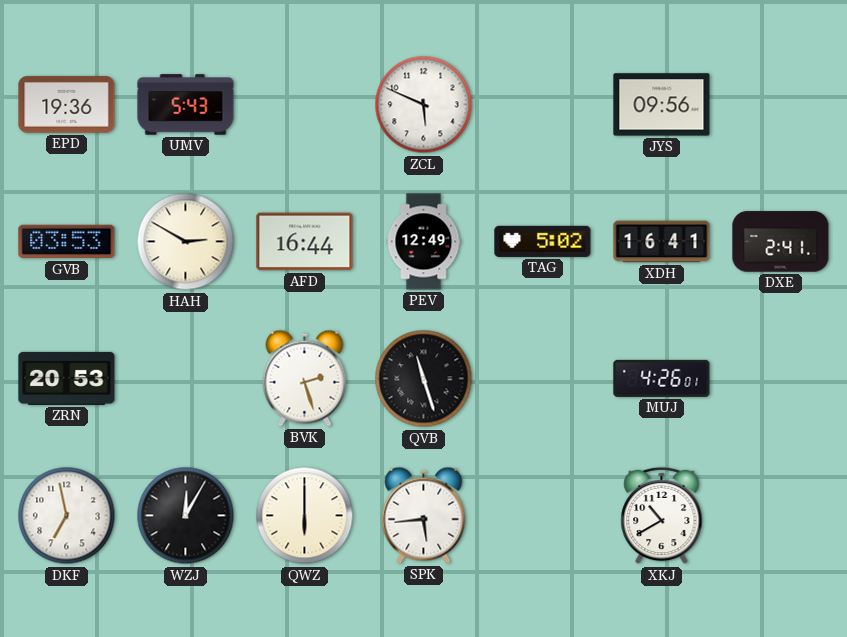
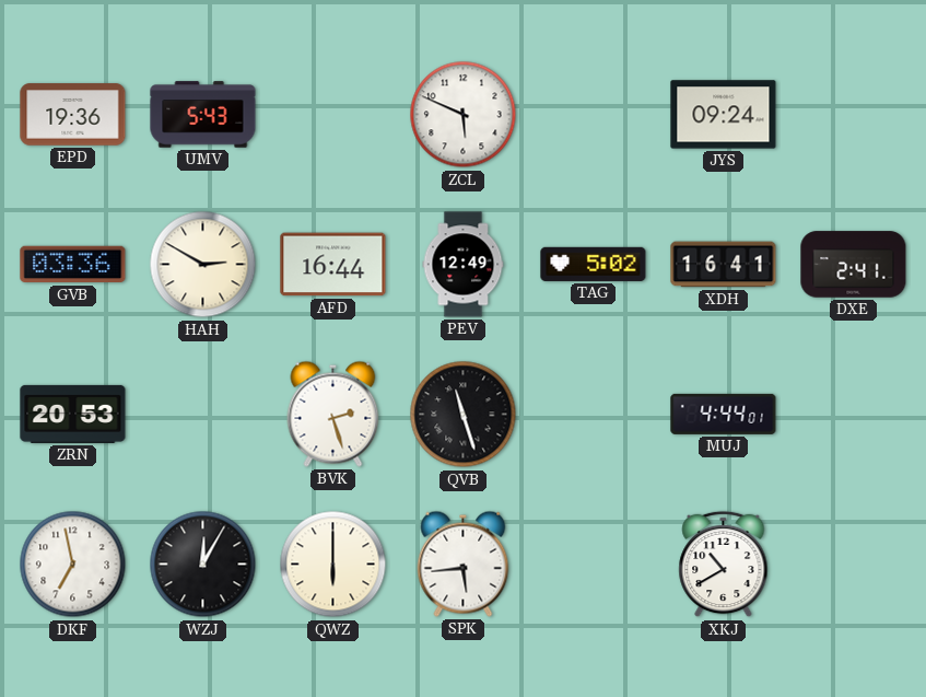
JYS: 09:56 -> 09:24 (724, 115)
GVB: 03:53 -> 03:36 (73, 265)
MUJ: 4:26 -> 4:44 (724, 414)
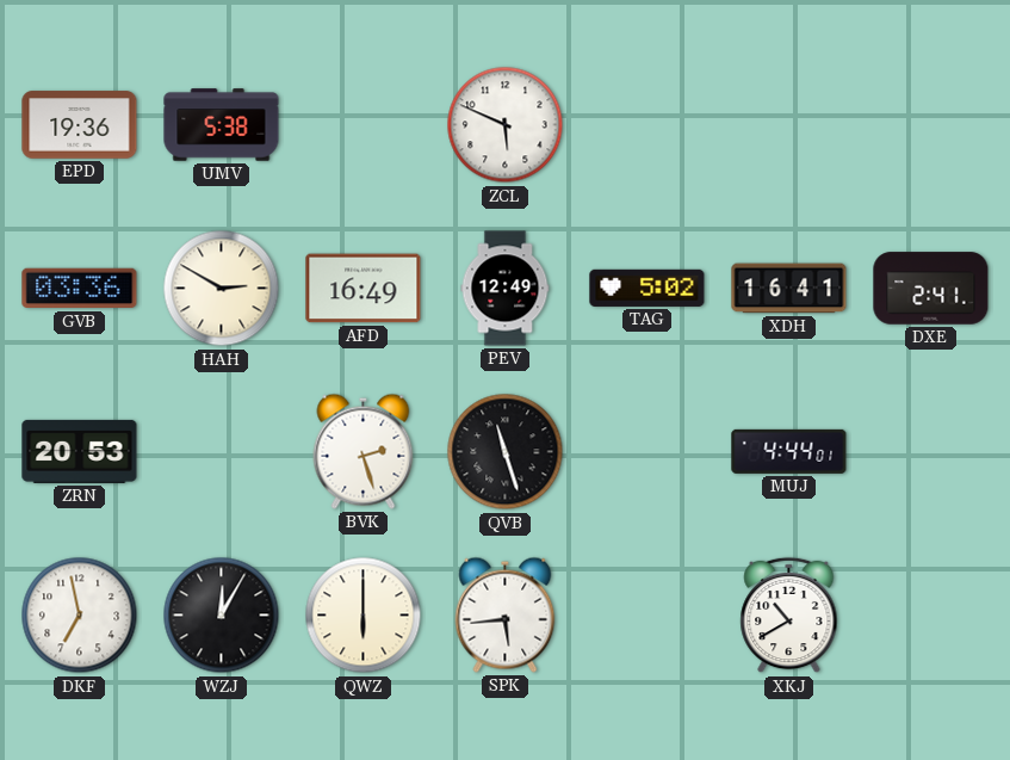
UMV: 5:43 -> 5:38 (222, 125)
JYS: 09:24 -> none (724, 115)
AFD: 16:44 -> 16:49 (364, 289)
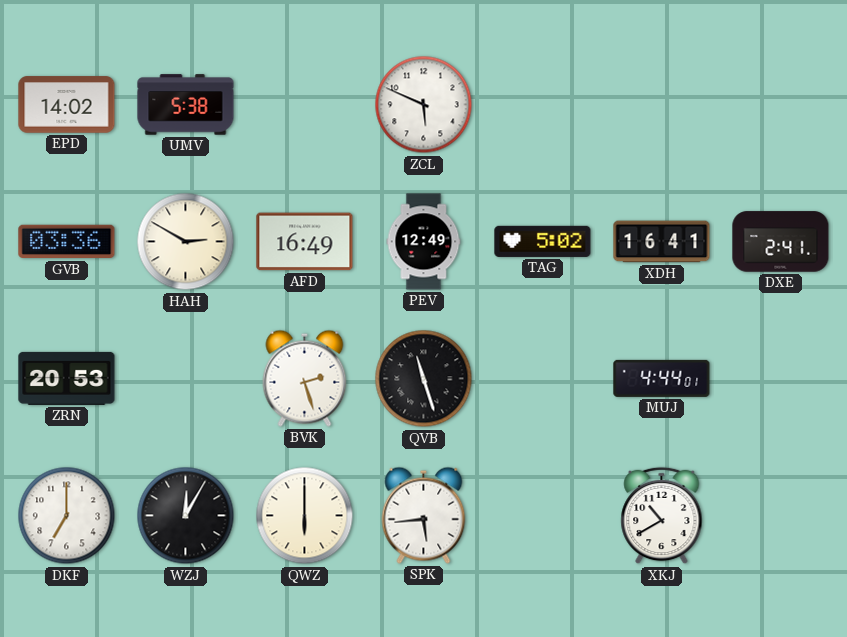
EPD: 19:36 -> 14:02 (67, 105)
DKF: 6:58 -> 7:00 (67, 516)
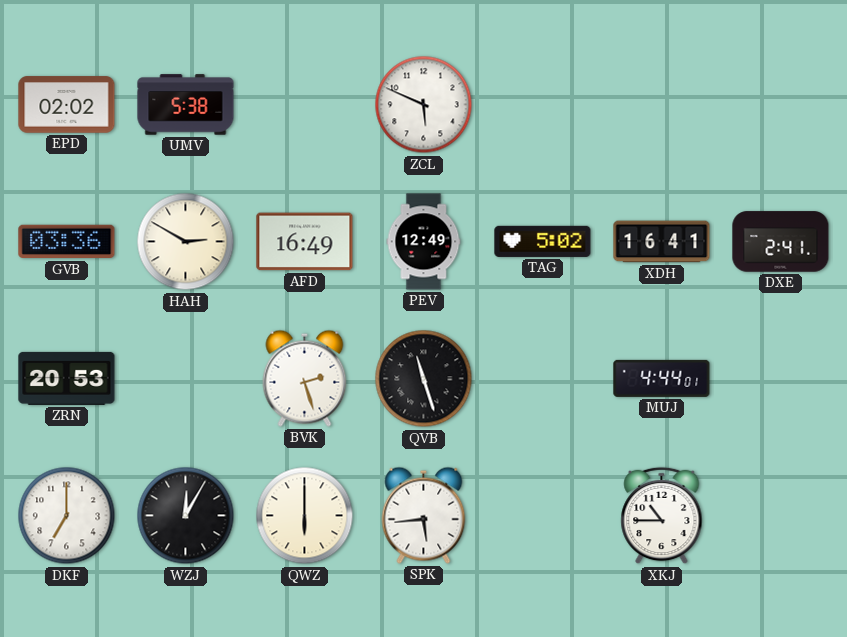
EPD: 14:02 -> 02:02 (67, 105)
XKJ: 10:40 -> 10:45 (662, 516)
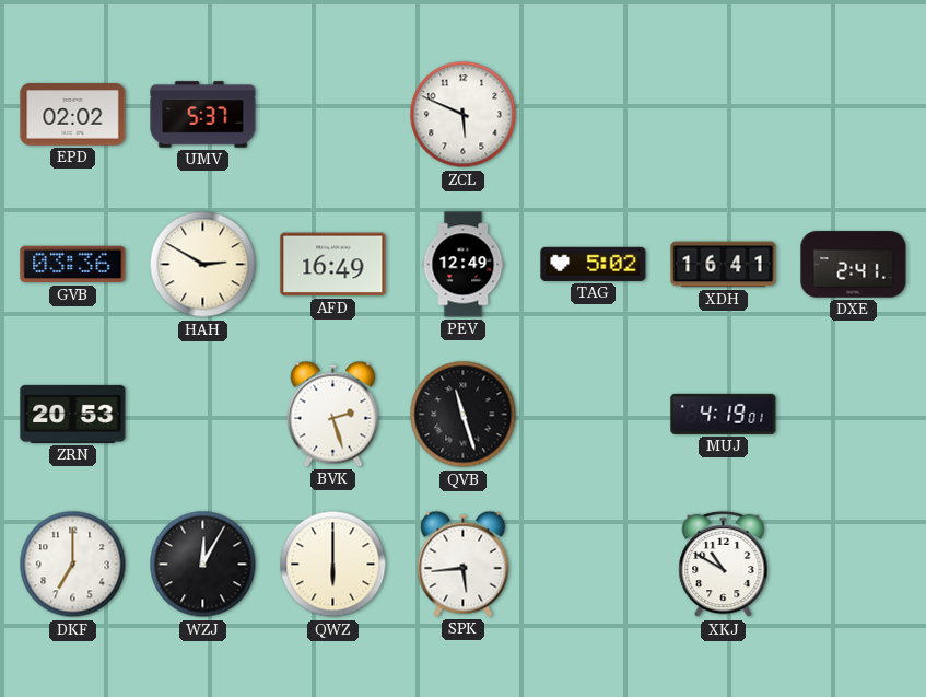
UMV: 5:38 -> 5:37 (203, 115)
MUJ: 4:44 -> 4:19 (724, 414)
XKJ: 10:45 -> 10:50 (724, 565)
